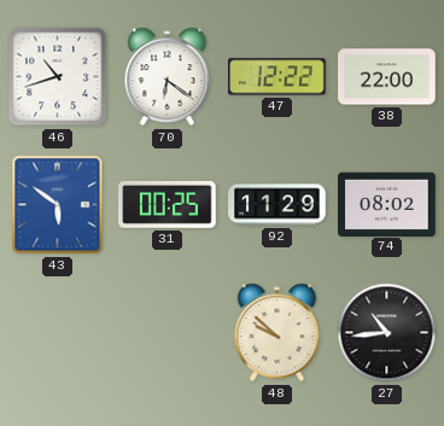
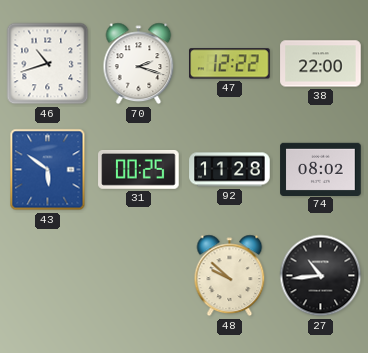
70: 6:21 -> 2:18 (139, 64)
92: 11:29 -> 11:28 (230, 170)
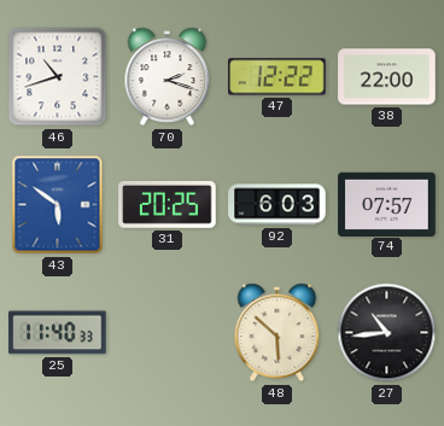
31: 00:25 -> 20:25 (168, 204)
92: 11:28 -> 6:03 (277, 205)
74: 08:02 -> 07:57 (387, 204)
25: none -> 11:40 (58, 333)
48: 9:52 -> 5:52 (277, 333)
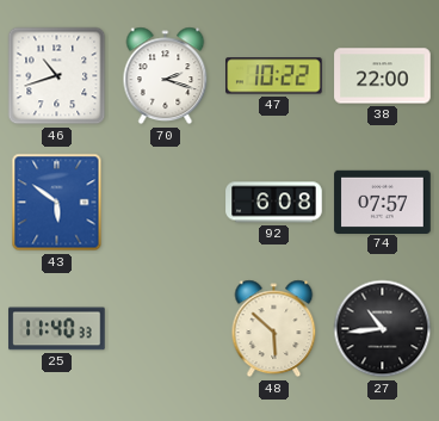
47: 12:22 -> 10:22 (274, 76)
31: 20:25 -> none (168, 204)
92: 6:03 -> 6:08 (274, 203)
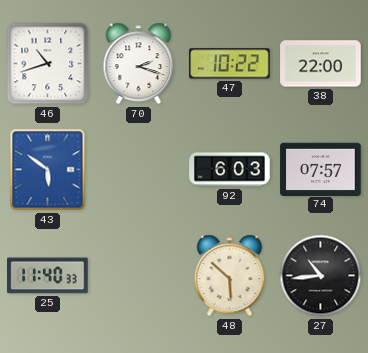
92: 6:08 -> 6:03 (230, 170)
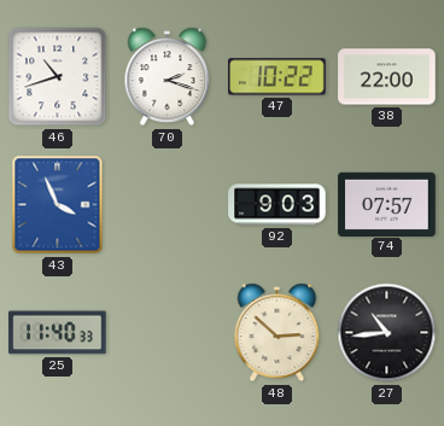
43: 5:51 -> 3:56 (58, 205)
92: 6:03 -> 9:03 (277, 205)
48: 5:52 -> 2:52 (277, 333)
